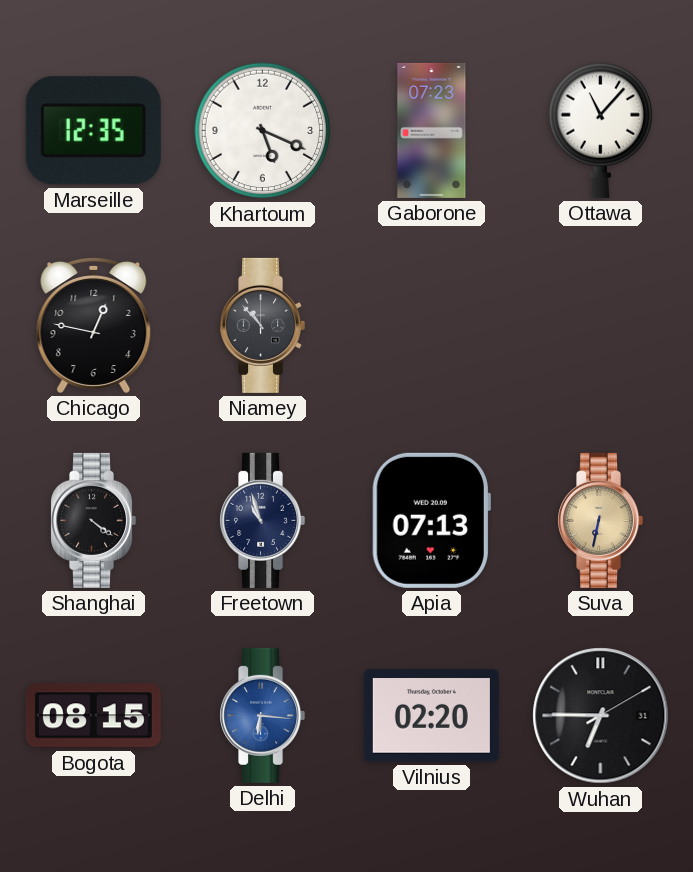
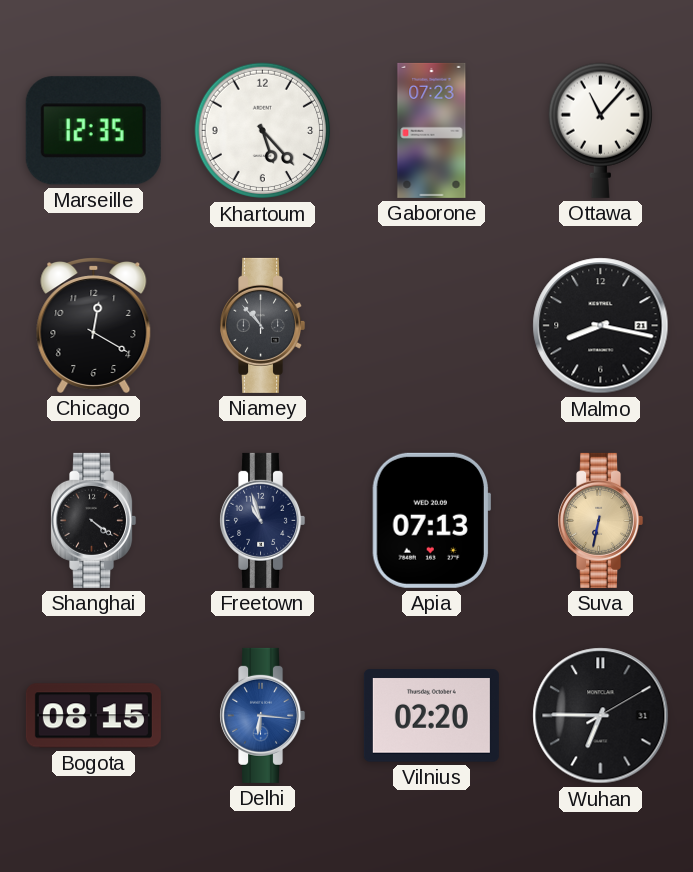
Khartoum: 5:19 -> 5:23 (263, 131)
Chicago: 12:47 -> 12:20 (94, 326)
Malmo: none -> 8:17 (601, 326)
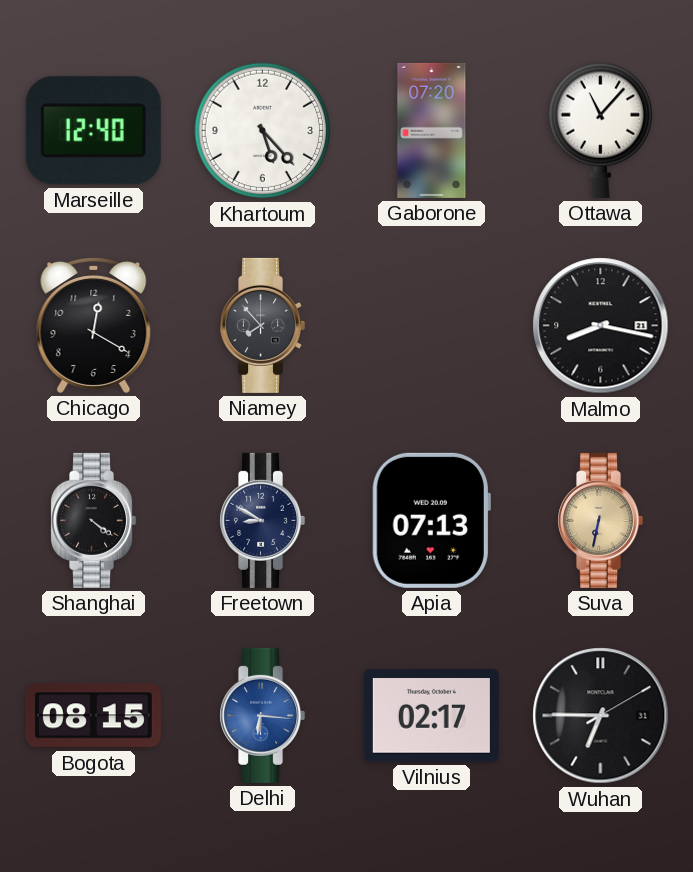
Marseille: 12:35 -> 12:40 (93, 131)
Gaborone: 07:23 -> 07:20 (432, 130)
Niamey: 10:53 -> 7:53 (263, 325)
Freetown: 10:57 -> 8:50 (263, 520)
Vilnius: 02:20 -> 02:17 (431, 716)
